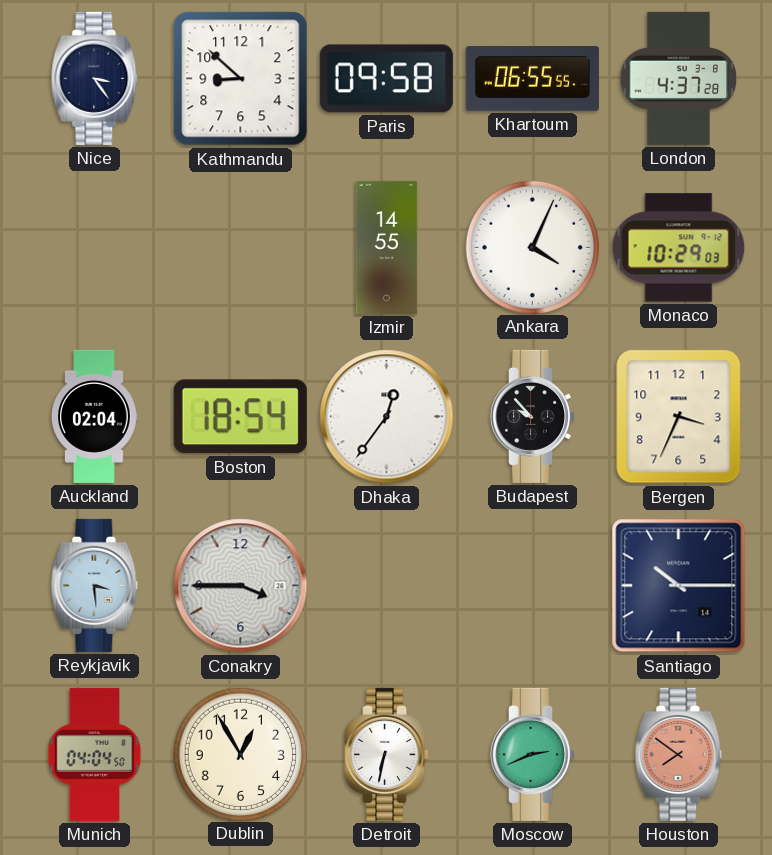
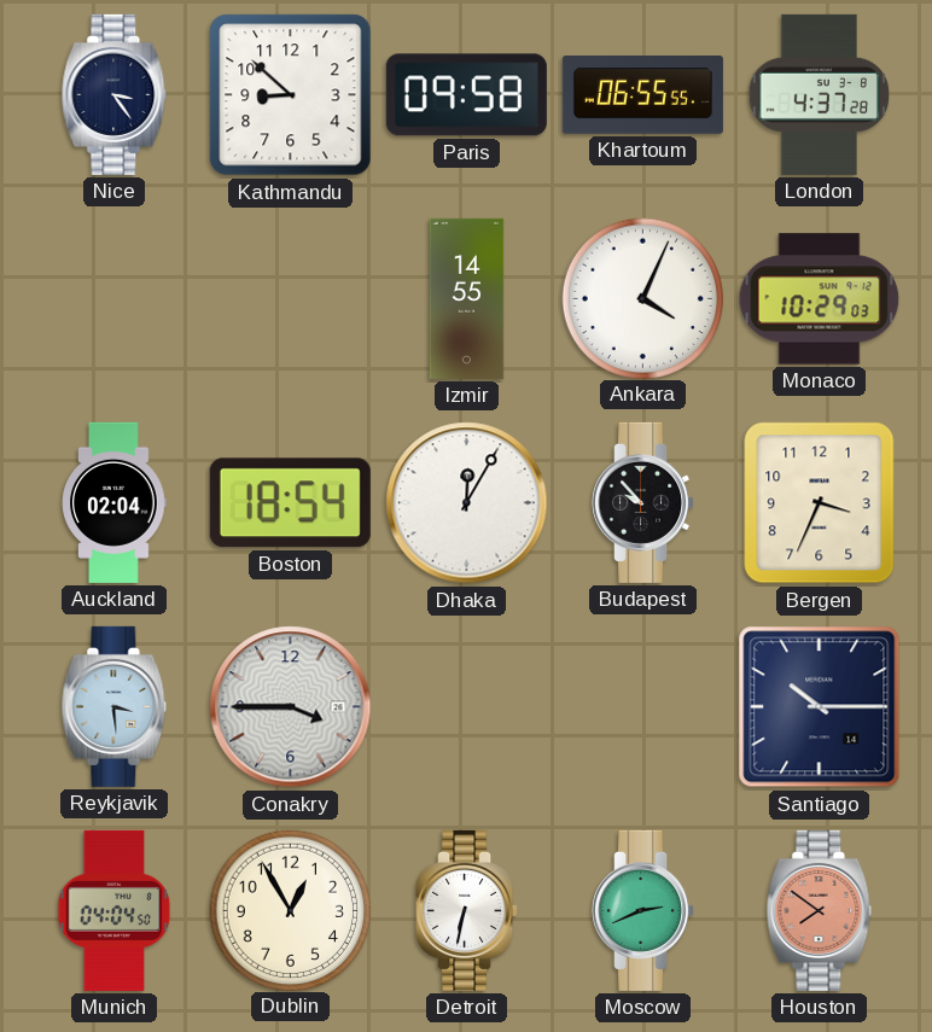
Dhaka: 12:36 -> 12:05 (467, 503)
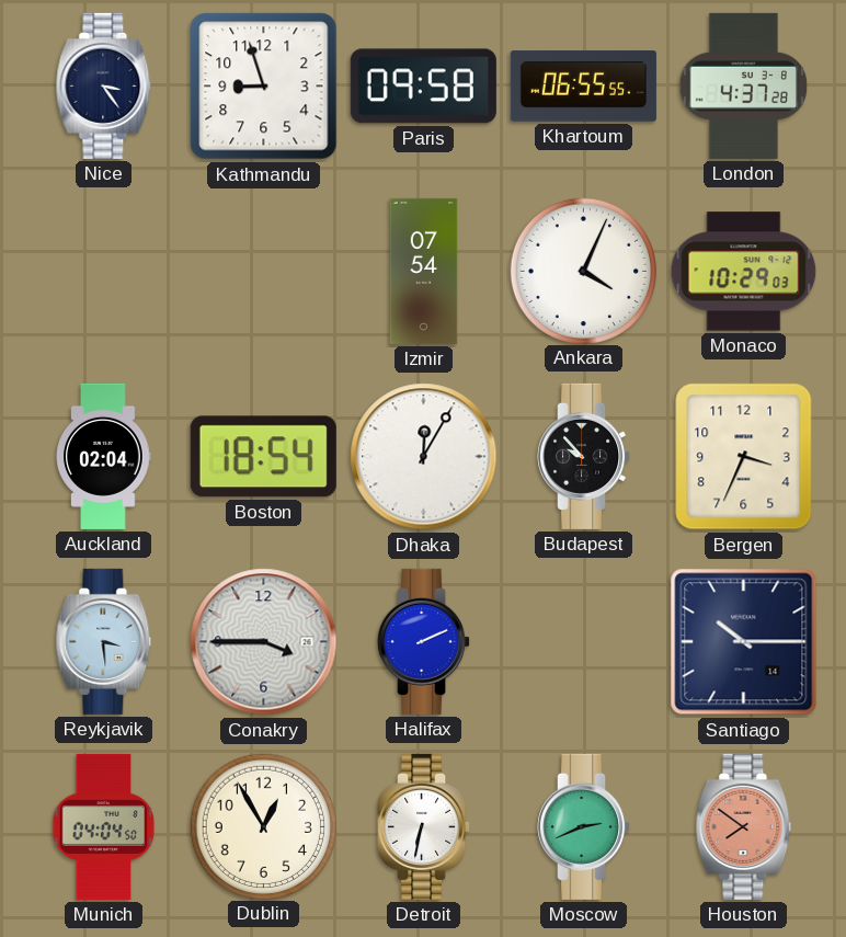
Kathmandu: 8:52 -> 8:57 (264, 87)
Izmir: 14:55 -> 07:54 (424, 271)
Halifax: none -> 2:11 (424, 641)
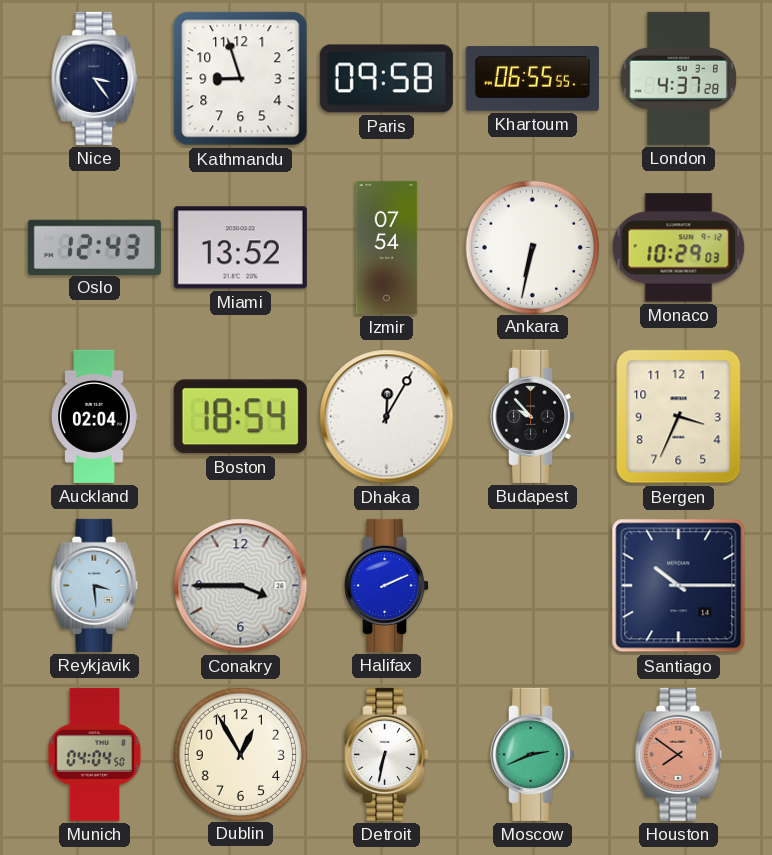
Oslo: none -> 12:43 (94, 247)
Miami: none -> 13:52 (240, 248)
Ankara: 4:04 -> 6:32 (533, 247)
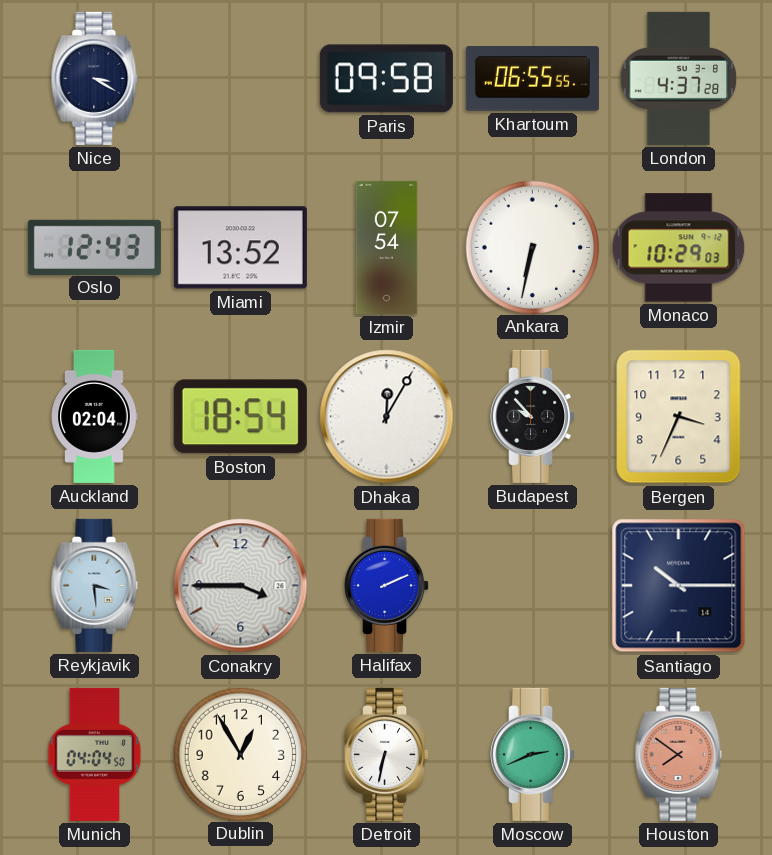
Nice: 3:24 -> 3:20 (95, 78)
Kathmandu: 8:57 -> none (241, 79)
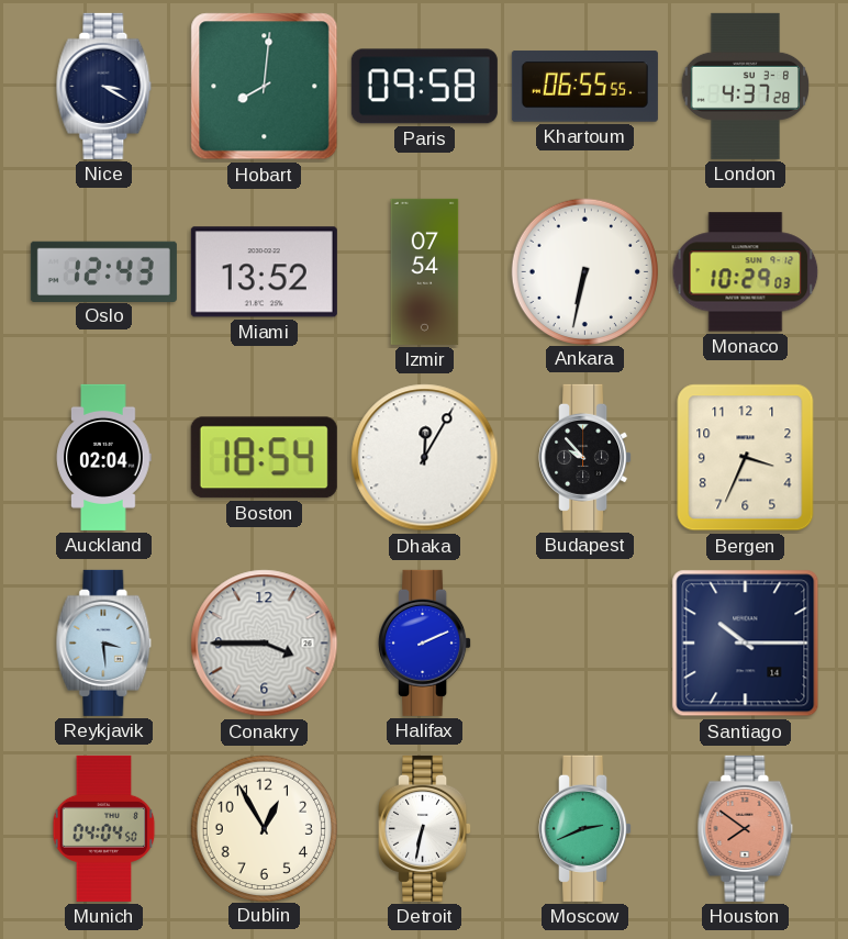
Hobart: none -> 8:01 (265, 87)
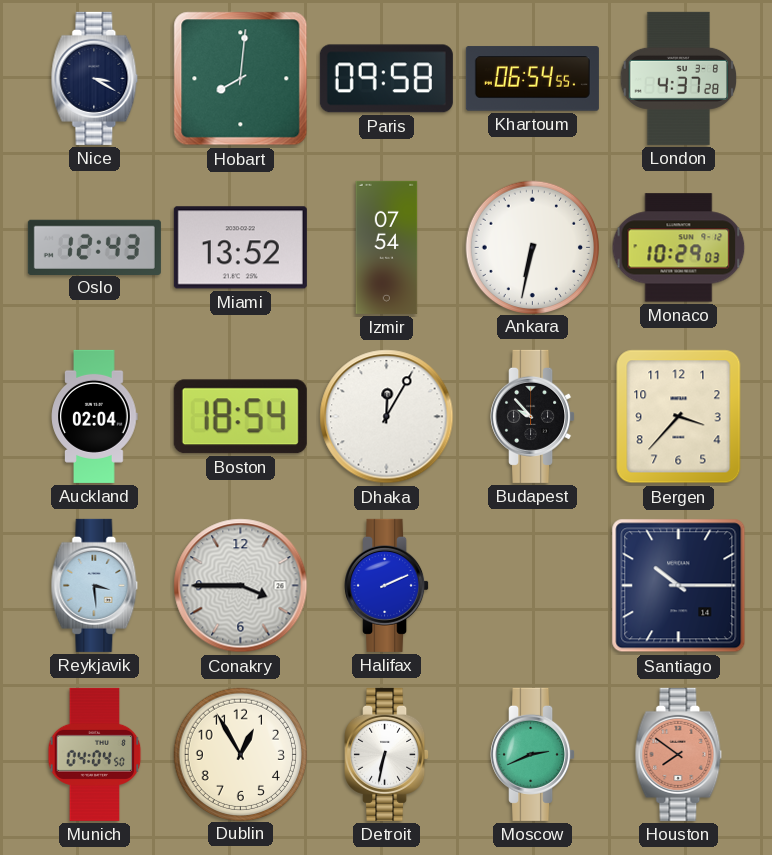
Khartoum: 06:55 -> 06:54 (532, 79)
Bergen: 3:34 -> 3:37 (679, 417)
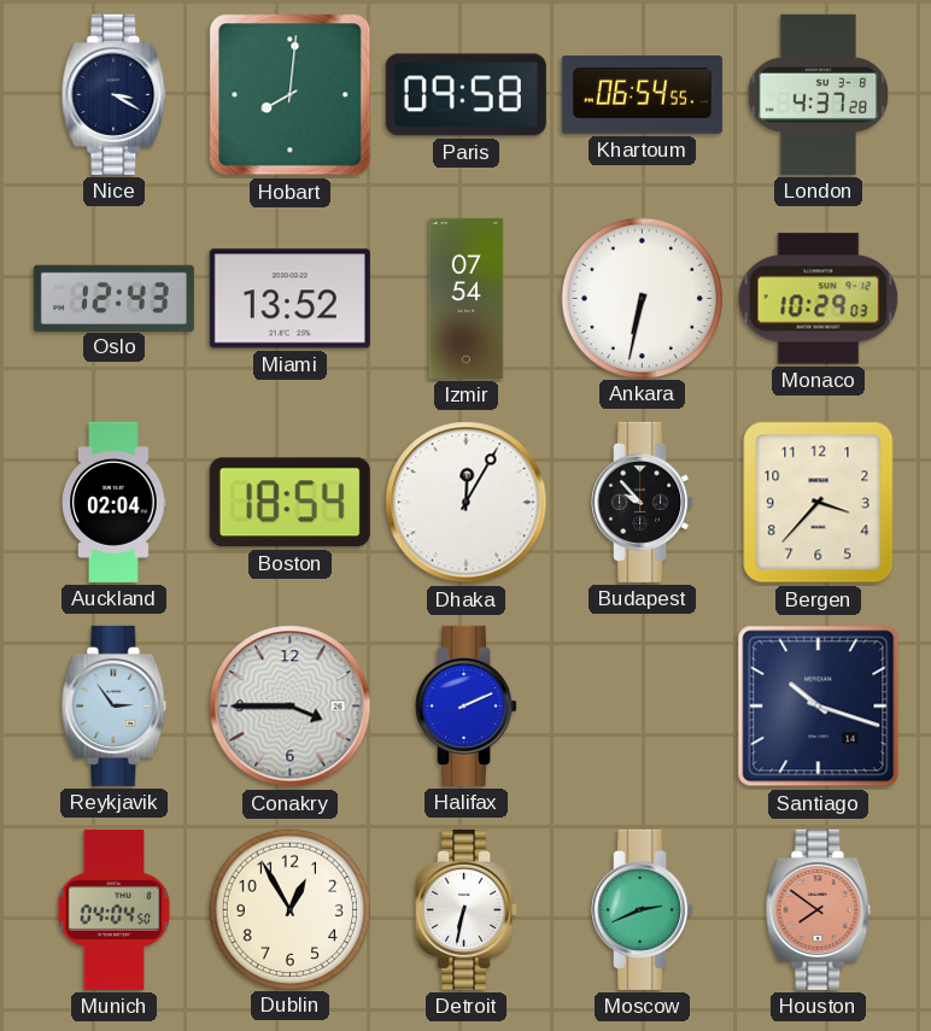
Reykjavik: 3:29 -> 2:54 (115, 705)
Santiago: 10:15 -> 10:18 (819, 707)
